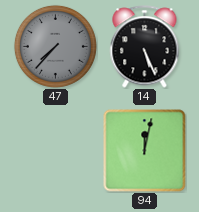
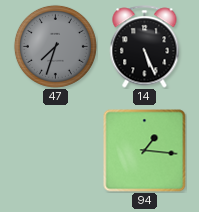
47: 7:37 -> 7:33 (55, 46)
94: 12:02 -> 1:16 (145, 151)
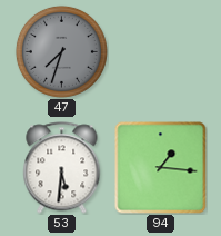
14: 5:26 -> none (145, 47)
53: none -> 5:31 (62, 168)
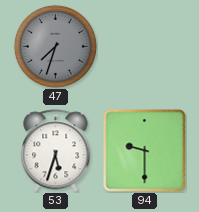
53: 5:31 -> 5:33 (56, 151)
94: 1:16 -> 9:30 (145, 151)
